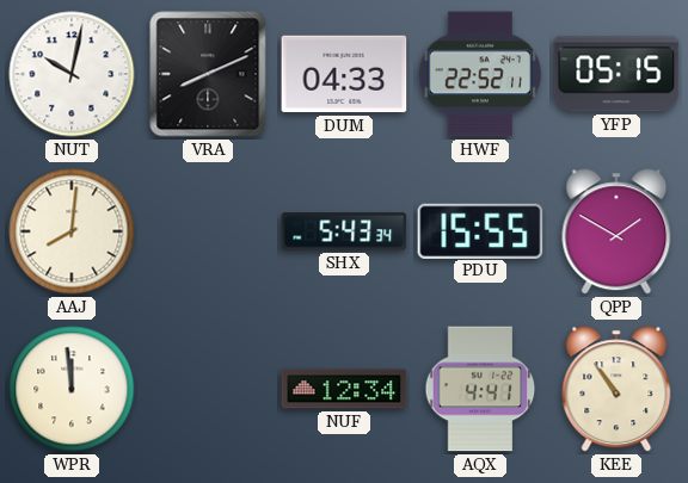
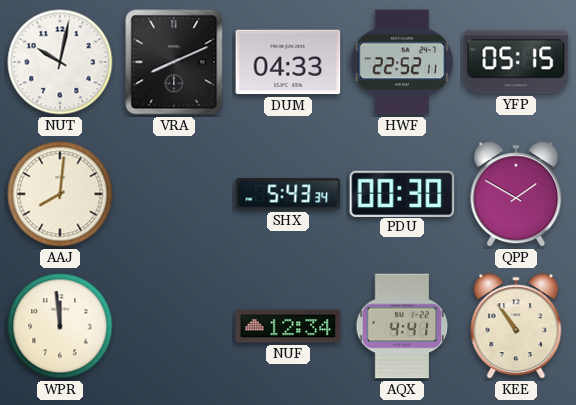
PDU: 15:55 -> 00:30 (402, 193)
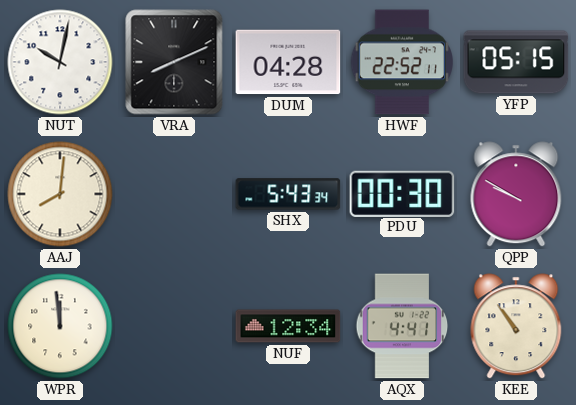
DUM: 04:33 -> 04:28 (288, 62)
QPP: 1:50 -> 9:50 (516, 194)
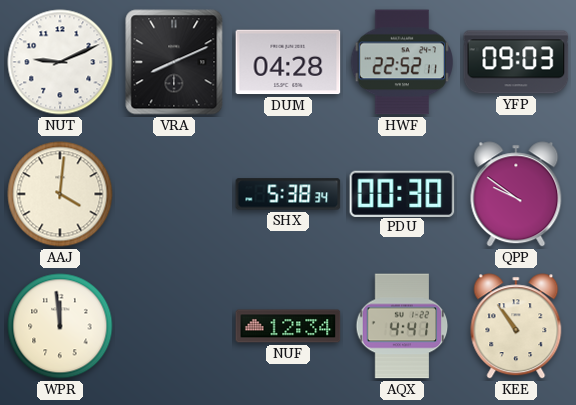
NUT: 10:02 -> 9:11 (60, 62)
YFP: 05:15 -> 09:03 (516, 62)
AAJ: 8:01 -> 4:01 (60, 194)
SHX: 5:43 -> 5:38 (288, 194)
QPP: 9:50 -> 9:51 (516, 194)
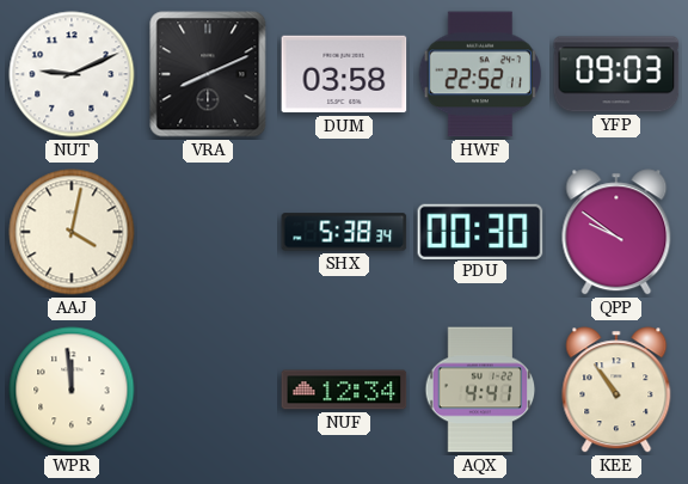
DUM: 04:28 -> 03:58 (344, 74)
AAJ: 4:01 -> 4:02 (72, 232)
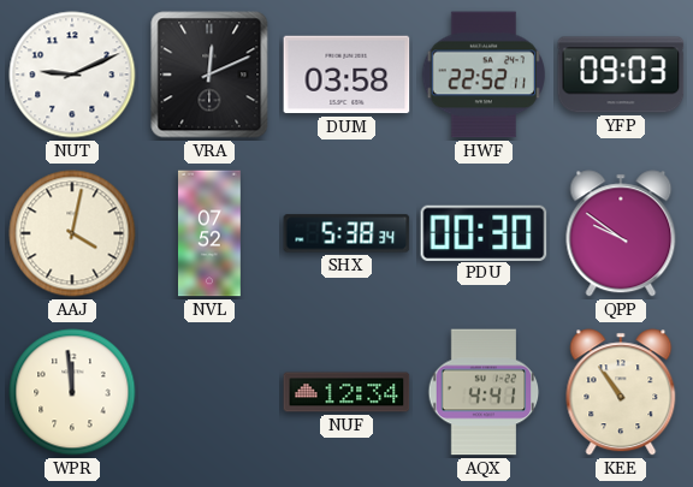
VRA: 8:11 -> 12:11 (209, 75)
NVL: none -> 07:52 (211, 233)
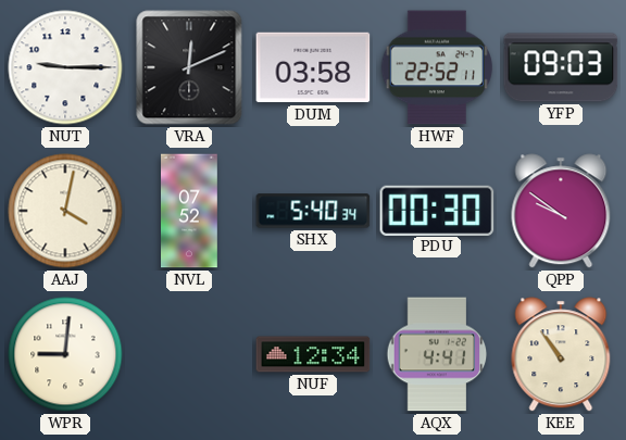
NUT: 9:11 -> 9:15 (65, 67)
SHX: 5:38 -> 5:40 (313, 211)
WPR: 11:59 -> 9:01 (65, 354)
